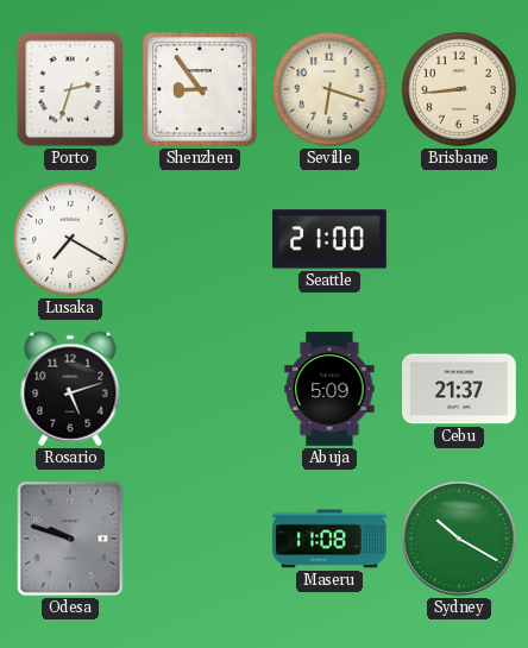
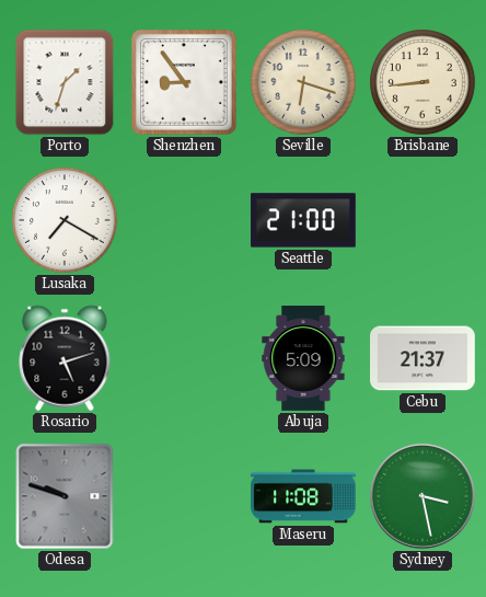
Porto: 2:33 -> 1:33 (65, 82)
Sydney: 10:20 -> 3:28 (423, 496)
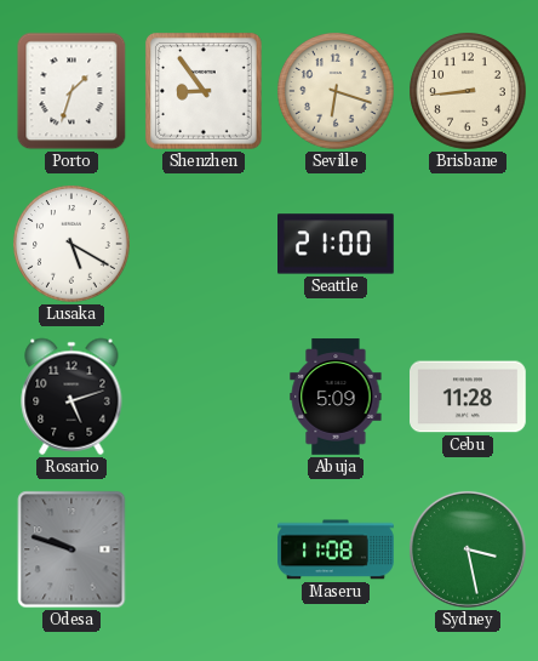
Lusaka: 7:20 -> 5:20 (71, 244)
Cebu: 21:37 -> 11:28 (469, 397)
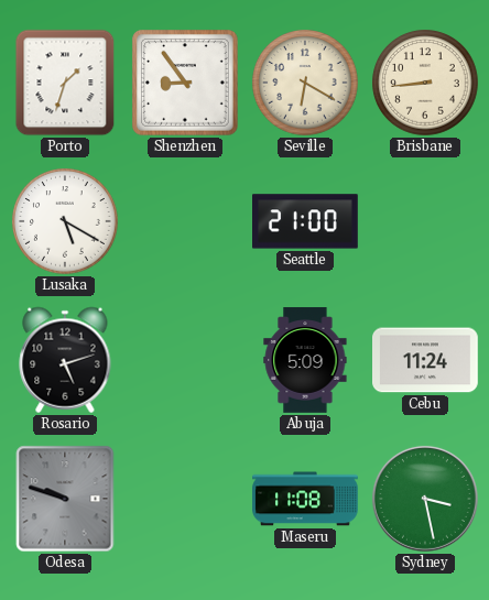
Seville: 6:18 -> 6:20 (305, 83)
Cebu: 11:28 -> 11:24 (426, 360)
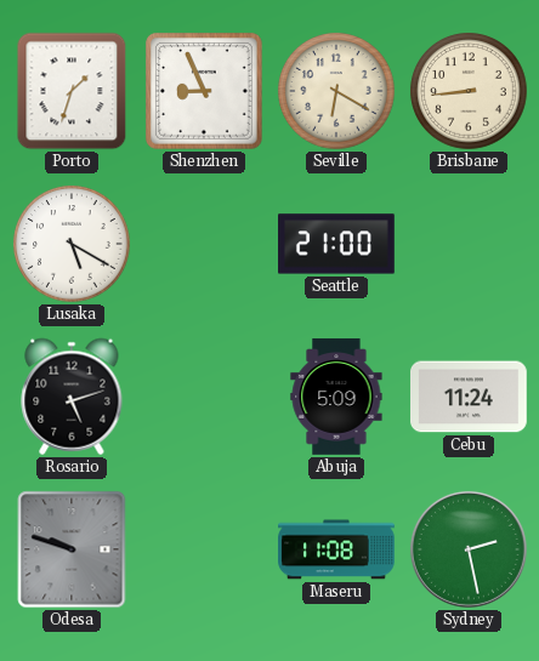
Shenzhen: 8:54 -> 8:56 (205, 92)
Sydney: 3:28 -> 2:28 (469, 549)
